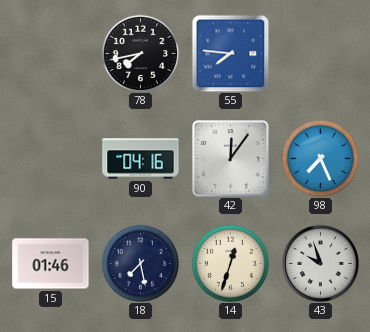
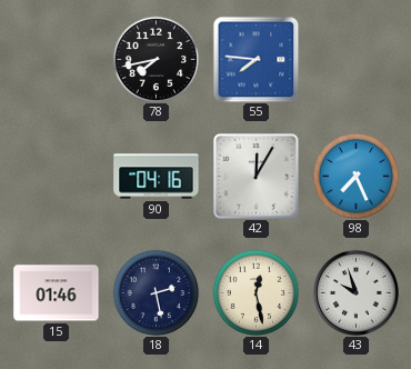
42: 12:06 -> 12:05 (257, 177)
18: 7:28 -> 2:28 (156, 292)
14: 12:33 -> 12:28 (255, 292)
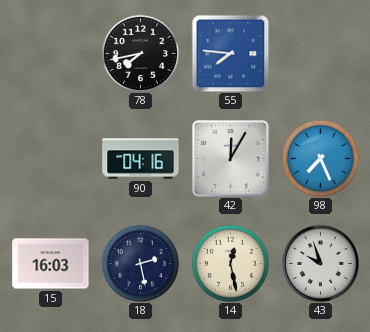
15: 01:46 -> 16:03 (51, 264)
